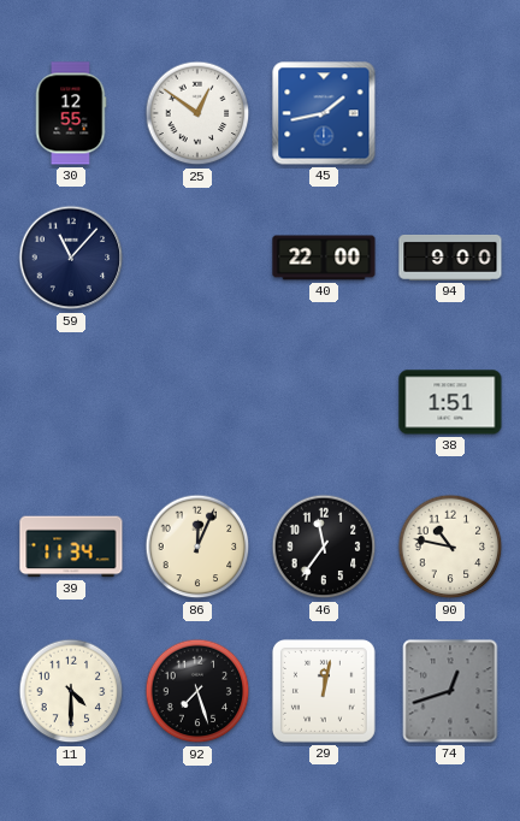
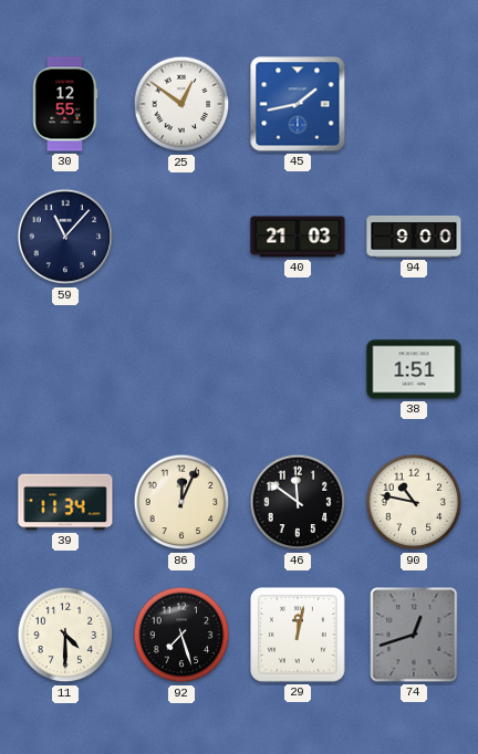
40: 22:00 -> 21:03 (298, 237)
46: 11:36 -> 11:51 (298, 502)
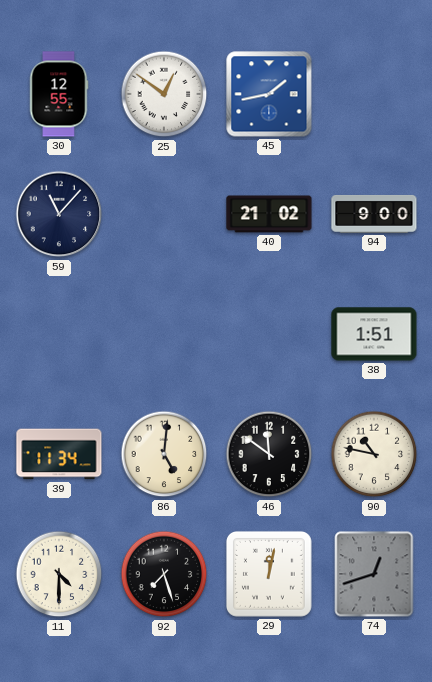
40: 21:03 -> 21:02 (269, 214)
86: 12:04 -> 5:01 (164, 454)
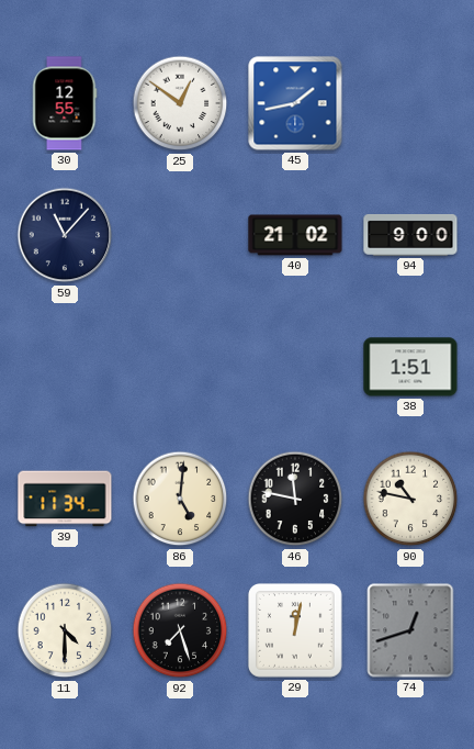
46: 11:51 -> 11:47 (295, 499)
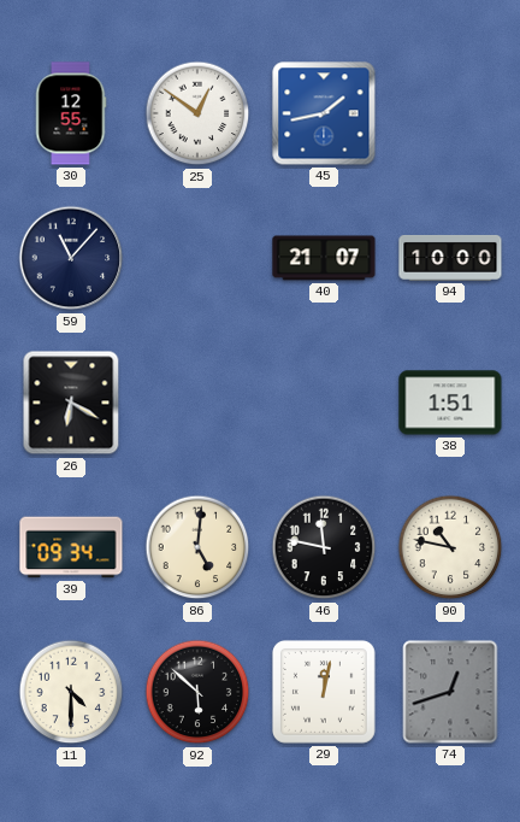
40: 21:02 -> 21:07 (324, 258)
94: 9:00 -> 10:00 (450, 258)
26: none -> 6:20 (71, 403)
39: 11:34 -> 09:34 (71, 547)
92: 7:27 -> 5:52 (197, 692)
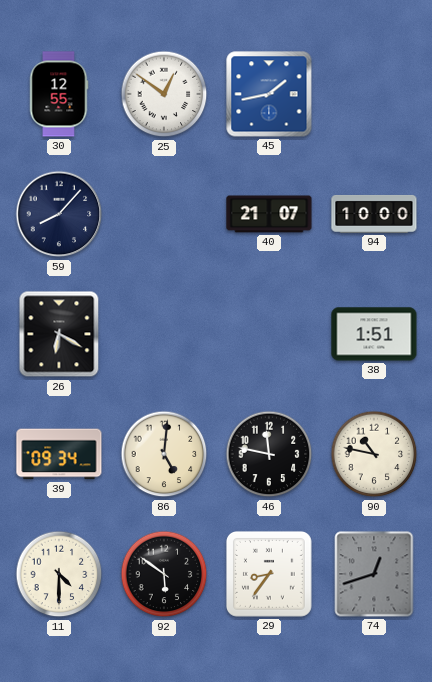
59: 11:07 -> 8:07 (59, 214)
92: 5:52 -> 5:51 (164, 574)
29: 12:02 -> 8:36 (269, 574)
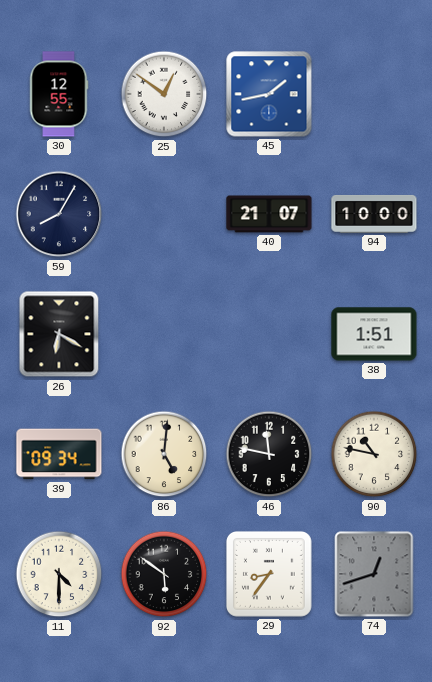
59: 8:07 -> 8:05 (59, 214)
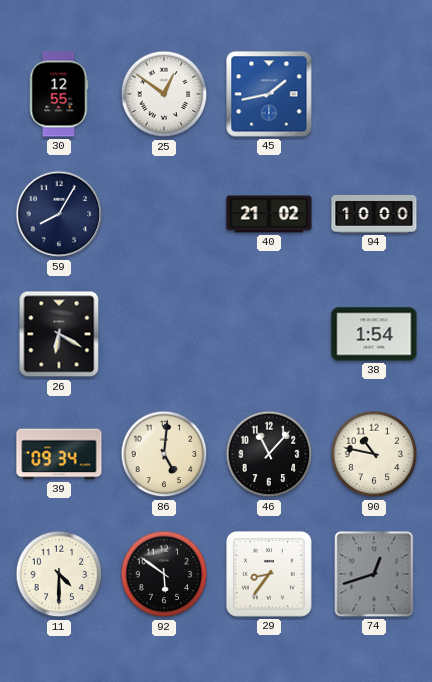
40: 21:07 -> 21:02 (269, 214)
38: 1:51 -> 1:54 (374, 334)
46: 11:47 -> 11:07 (269, 454)
